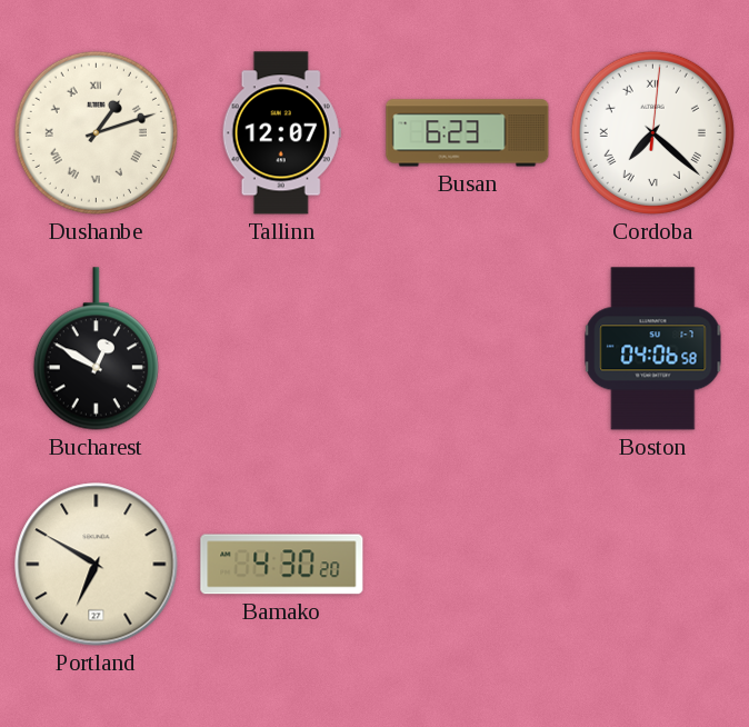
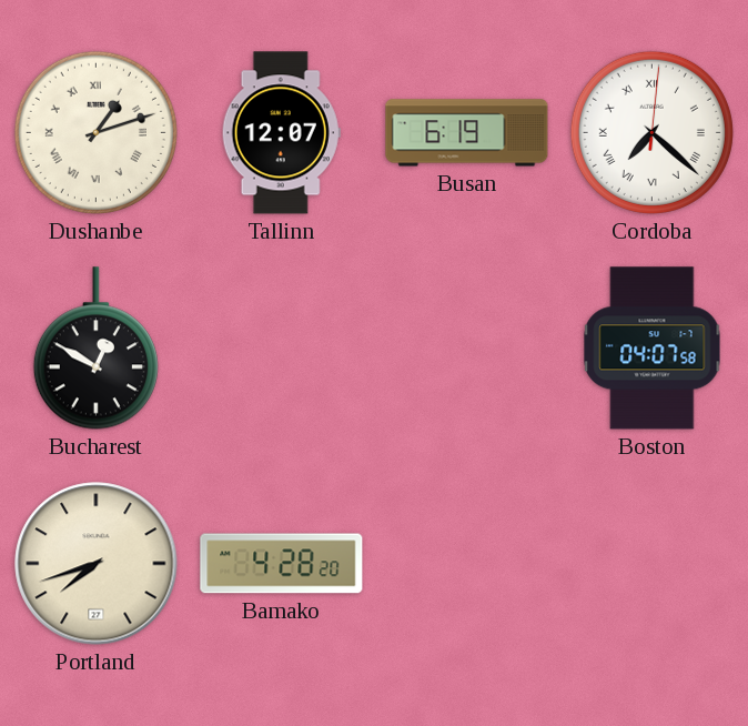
Busan: 6:23 -> 6:19 (467, 133)
Boston: 04:06 -> 04:07 (653, 349)
Portland: 6:50 -> 7:42 (97, 564)
Bamako: 4:30 -> 4:28 (282, 564)
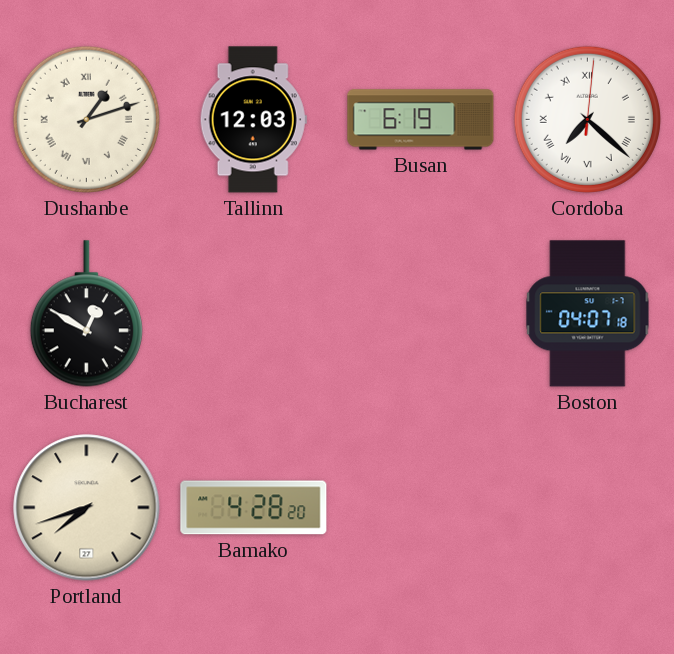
Tallinn: 12:07 -> 12:03 (253, 120)
Boston: 04:07:58 -> 04:07:18 (588, 314)
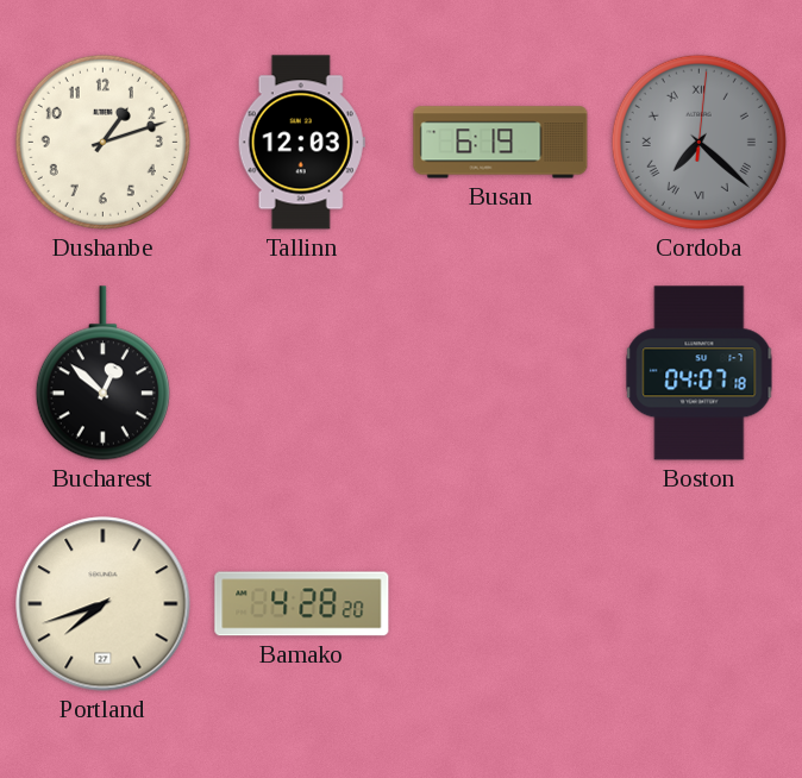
Dushanbe numerals: Roman -> Arabic (102, 142)
Cordoba dial: white -> grey (698, 142)
Bucharest: 12:50 -> 12:52 (102, 374)
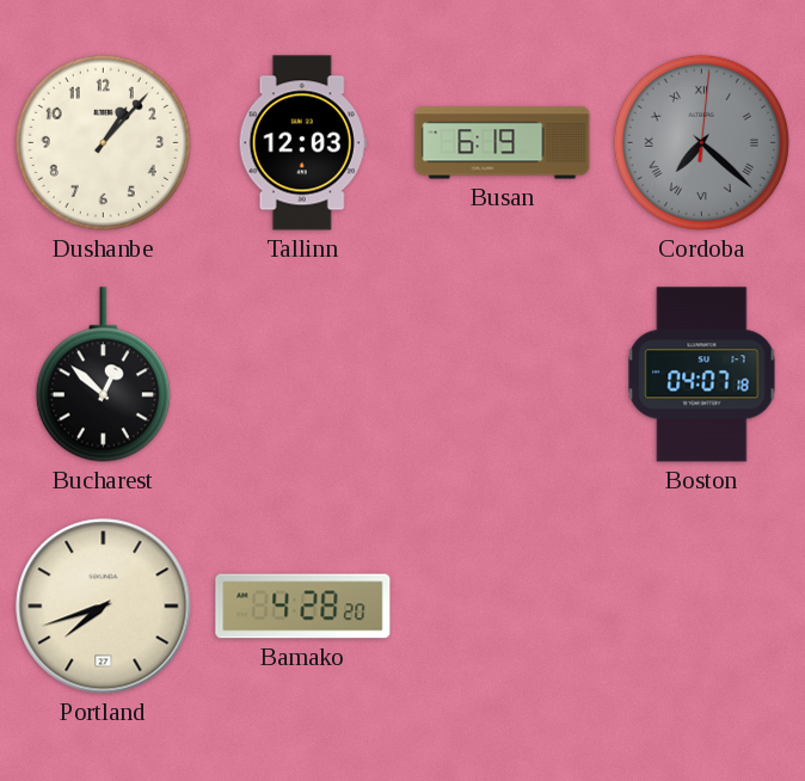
Dushanbe: 1:12 -> 1:07 (103, 142)
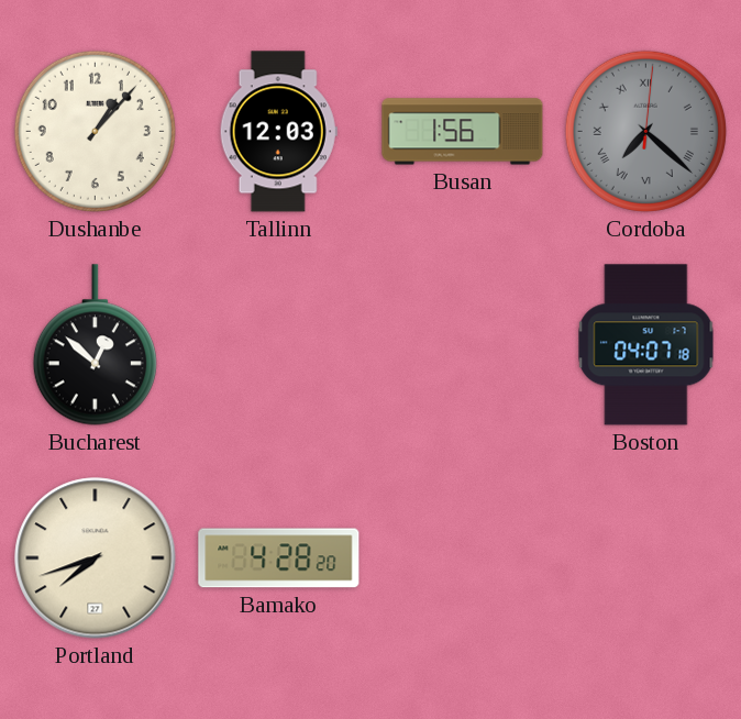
Busan: 6:19 -> 1:56 (463, 132)
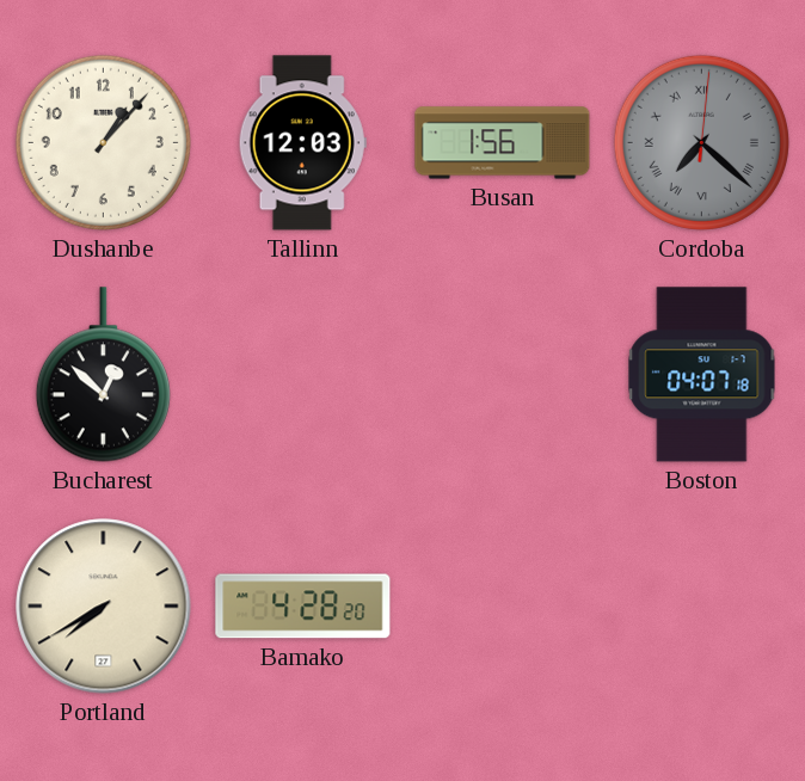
Portland: 7:42 -> 7:40 (104, 607)
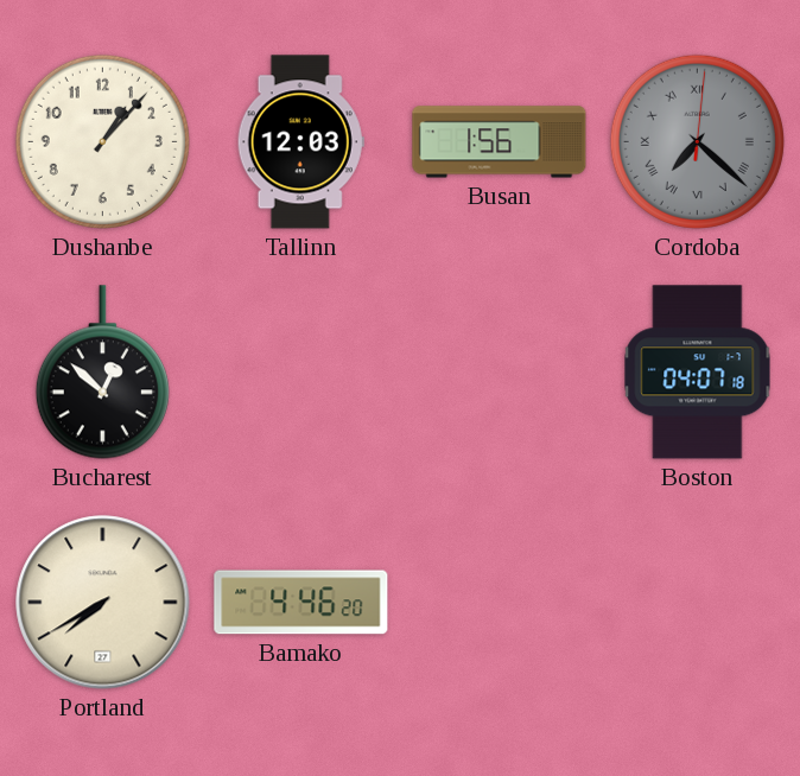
Bamako: 4:28 -> 4:46 (301, 603)
